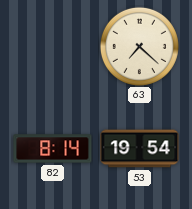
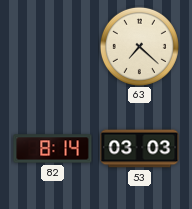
53: 19:54 -> 03:03 (140, 149)
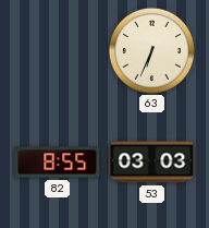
63: 7:22 -> 6:34 (151, 50)
82: 8:14 -> 8:55 (58, 163)
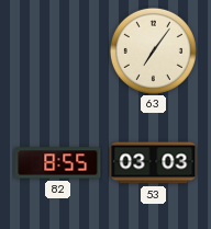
63: 6:34 -> 7:06 (153, 50)
